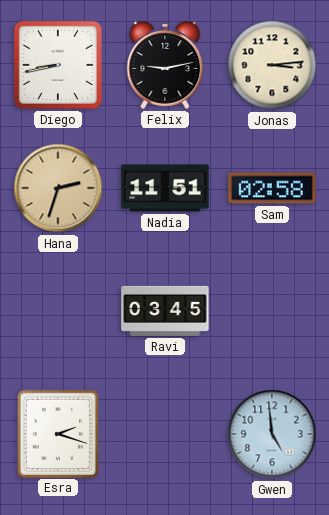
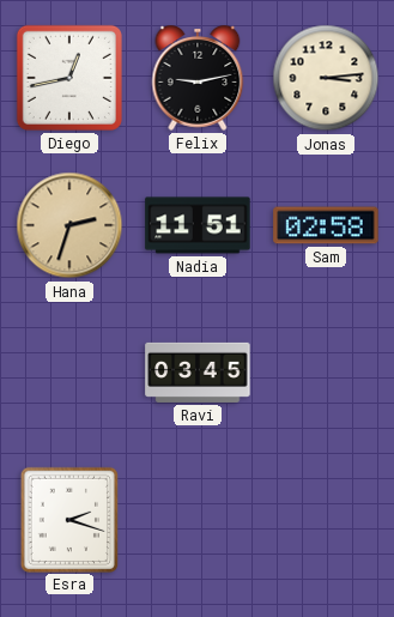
Diego: 8:43 -> 12:43 (69, 78)
Gwen: 4:59 -> none (272, 434)
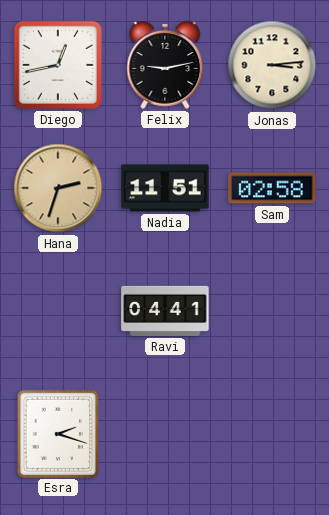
Ravi: 03:45 -> 04:41 (165, 311)
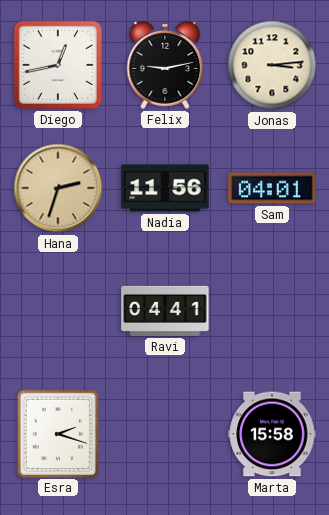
Nadia: 11:51 -> 11:56 (165, 188)
Sam: 02:58 -> 04:01 (272, 188)
Marta: none -> 15:58 (272, 434)
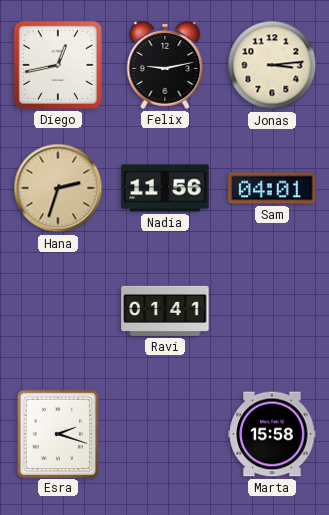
Ravi: 04:41 -> 01:41 (165, 311)
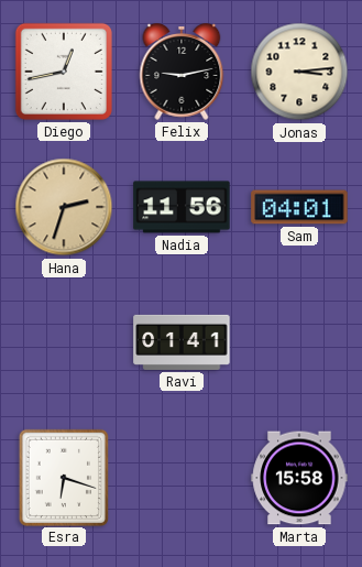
Esra: 2:18 -> 6:18 (63, 477)
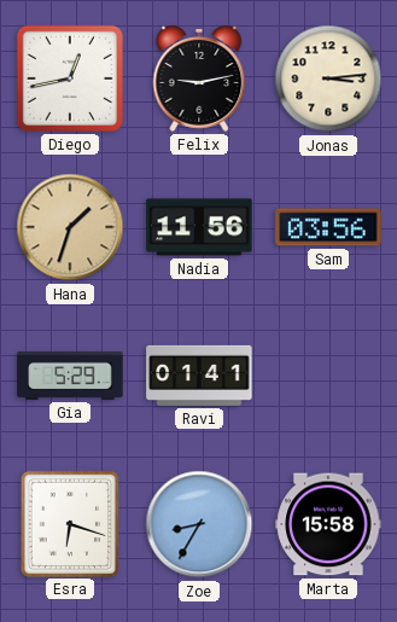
Hana: 2:33 -> 1:33 (70, 227)
Sam: 04:01 -> 03:56 (328, 227)
Gia: none -> 5:29 (70, 376)
Zoe: none -> 8:35 (199, 524)
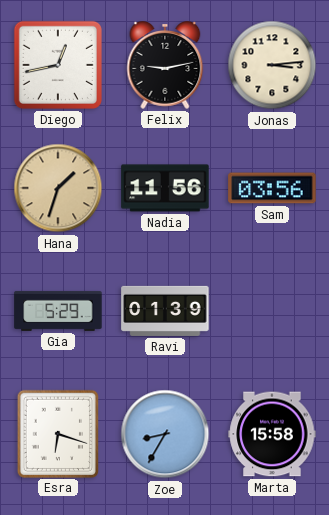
Ravi: 01:41 -> 01:39 (165, 311)
